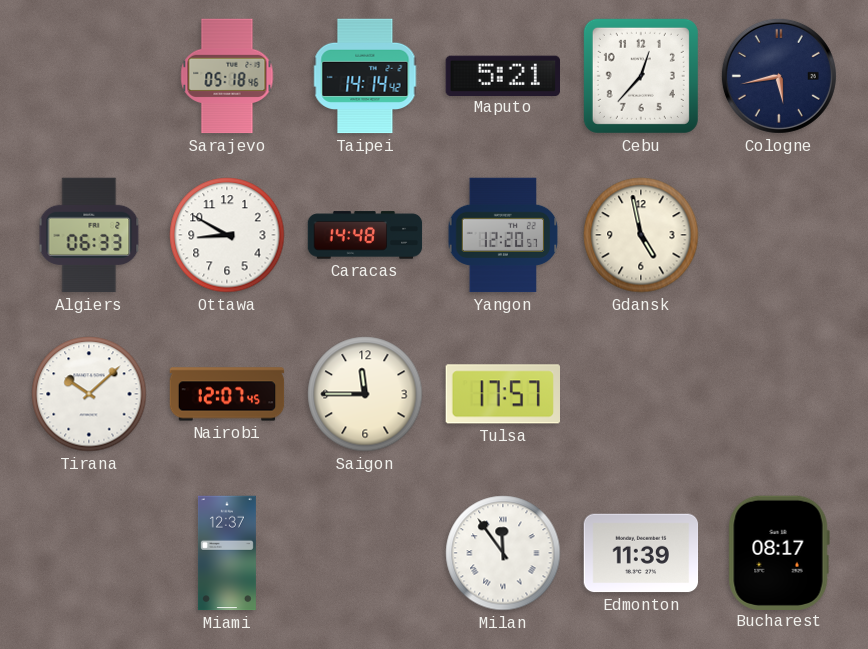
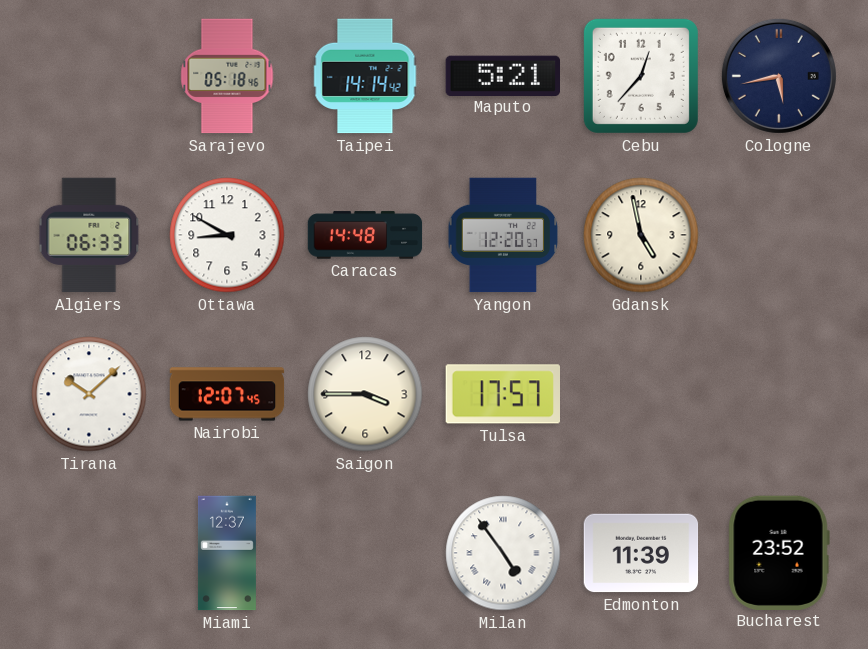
Saigon: 11:45 -> 3:45 (365, 394)
Milan: 11:54 -> 4:54 (503, 553)
Bucharest: 08:17 -> 23:52 (779, 552)
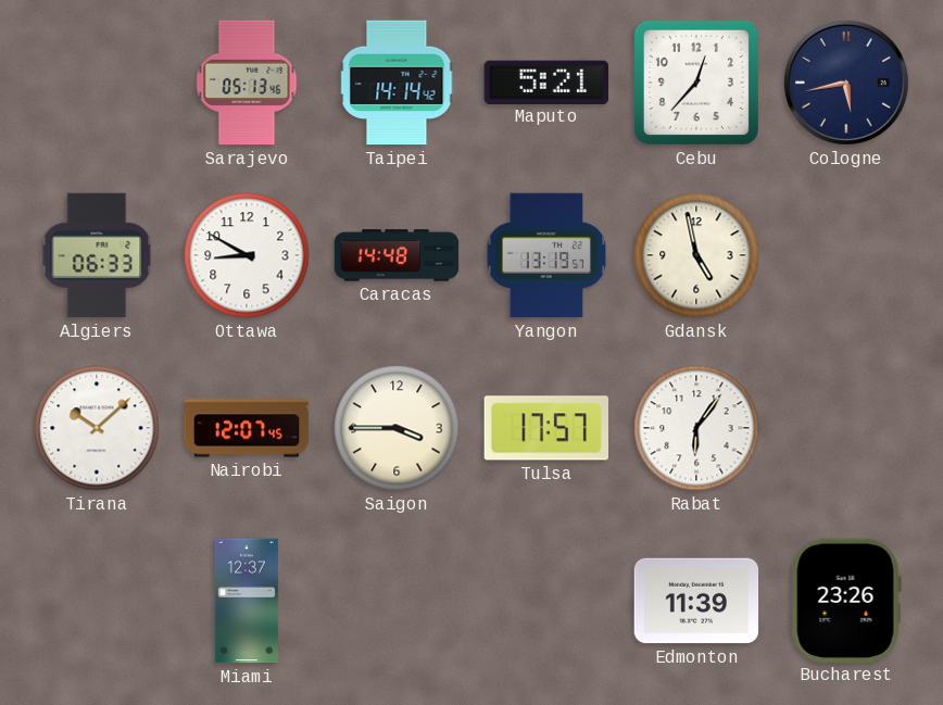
Sarajevo: 05:18 -> 05:13 (247, 83)
Yangon: 12:20 -> 13:19 (546, 255)
Rabat: none -> 6:06 (696, 428)
Milan: 4:54 -> none (503, 553)
Bucharest: 23:52 -> 23:26 (846, 600)
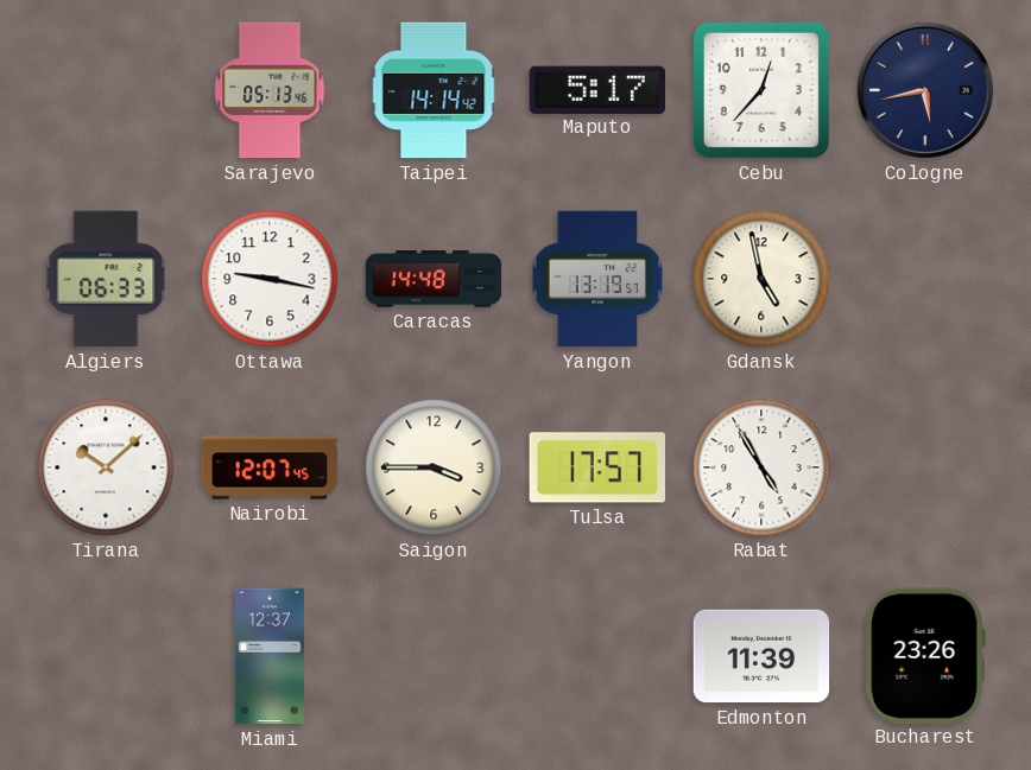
Maputo: 5:21 -> 5:17 (596, 89)
Ottawa: 8:50 -> 9:17 (270, 279)
Rabat: 6:06 -> 4:55 (761, 467)
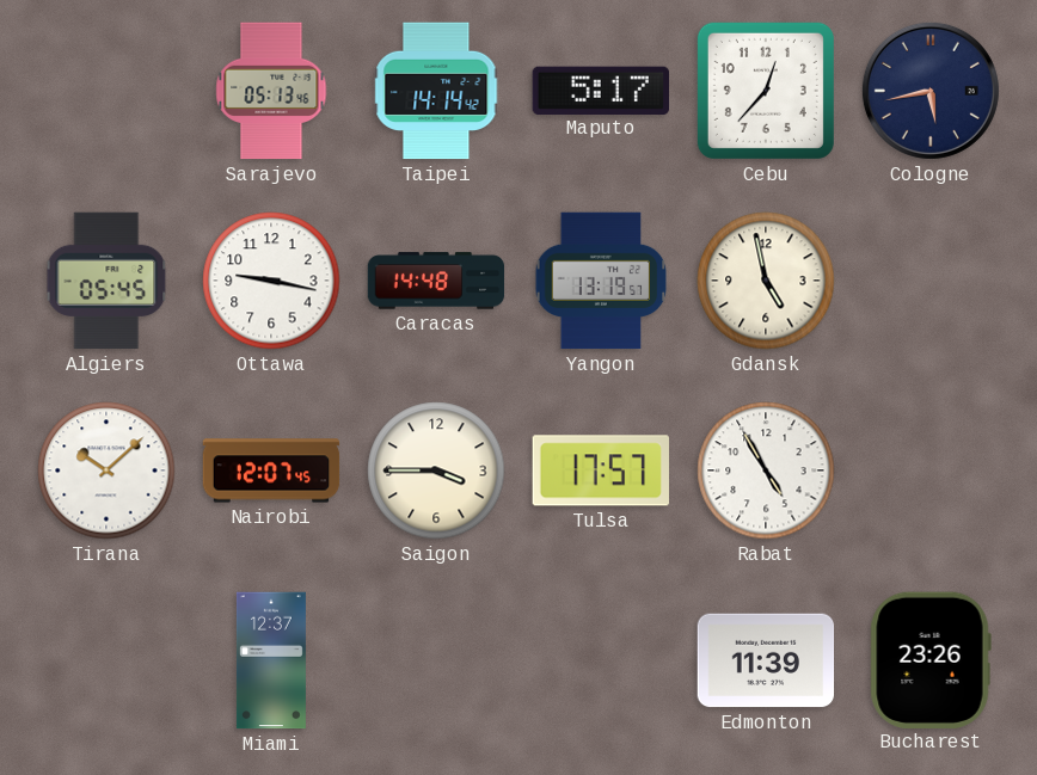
Algiers: 06:33 -> 05:45 (106, 281)
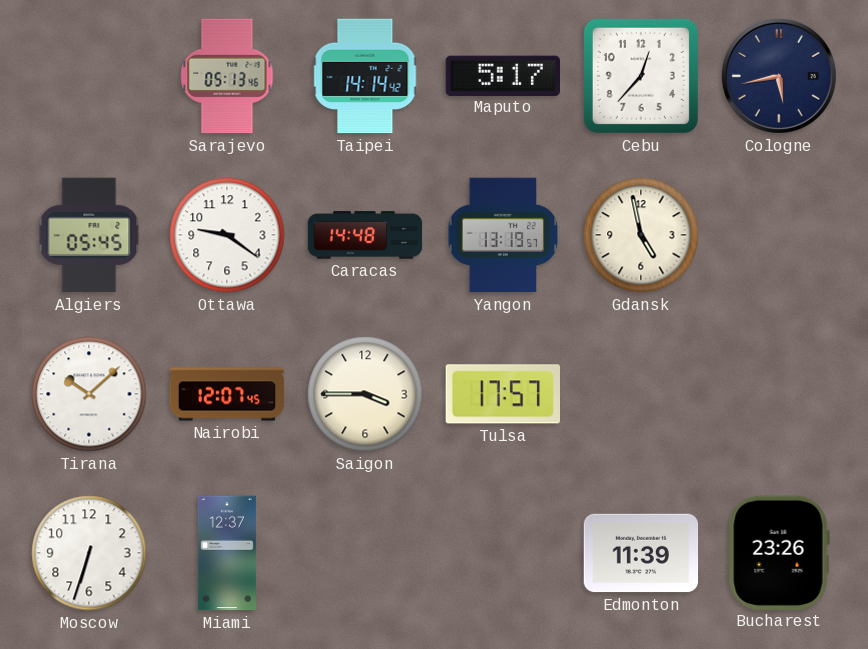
Ottawa: 9:17 -> 9:21 (227, 235)
Rabat: 4:55 -> none (766, 470)
Moscow: none -> 6:33 (89, 553)
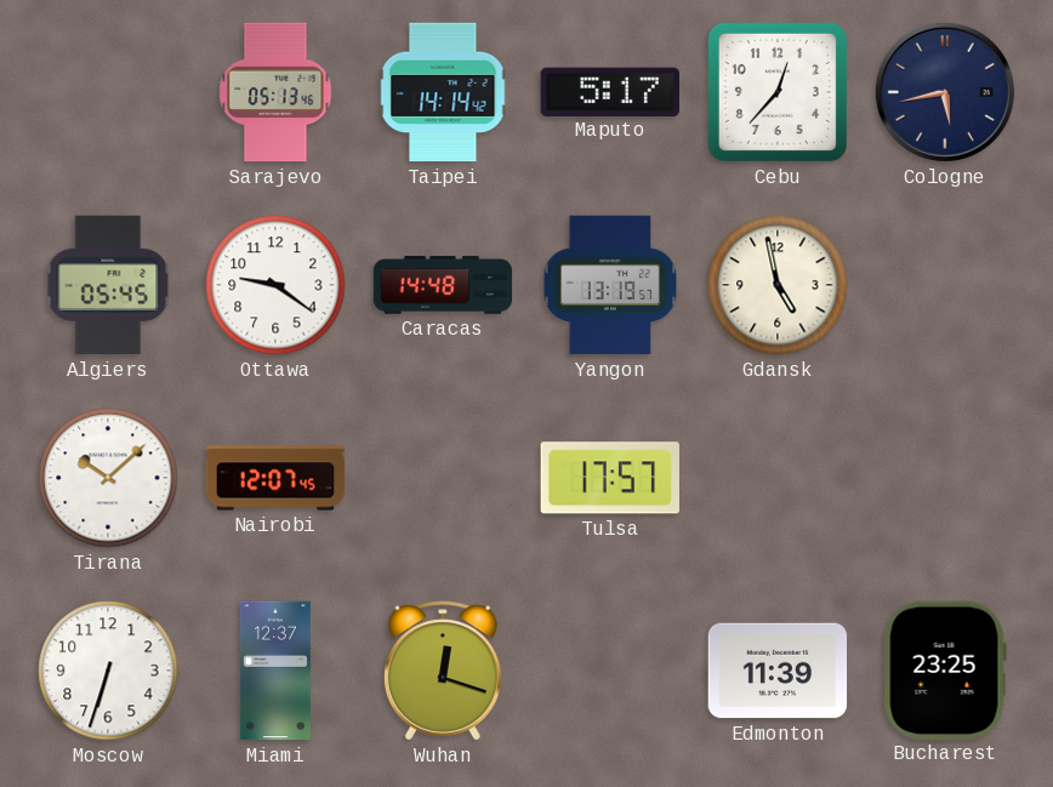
Saigon: 3:45 -> none (365, 394)
Wuhan: none -> 12:18 (444, 671)
Bucharest: 23:26 -> 23:25 (945, 669)
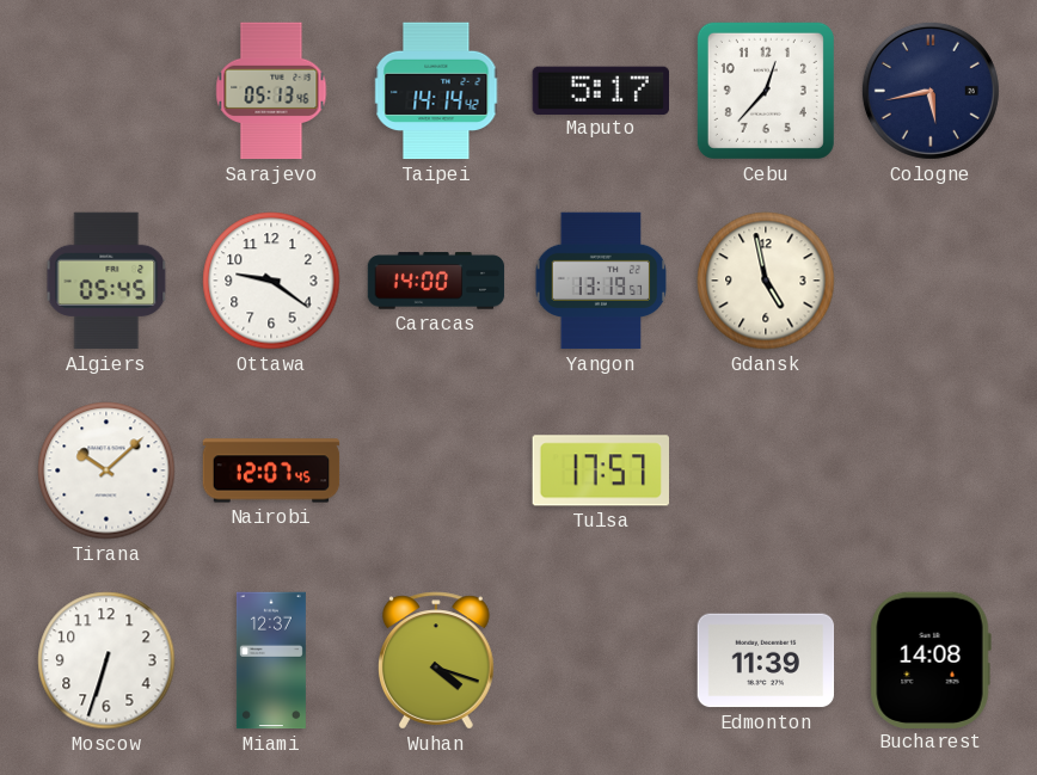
Caracas: 14:48 -> 14:00 (436, 281)
Wuhan: 12:18 -> 4:18 (437, 660)
Bucharest: 23:25 -> 14:08 (931, 659)
